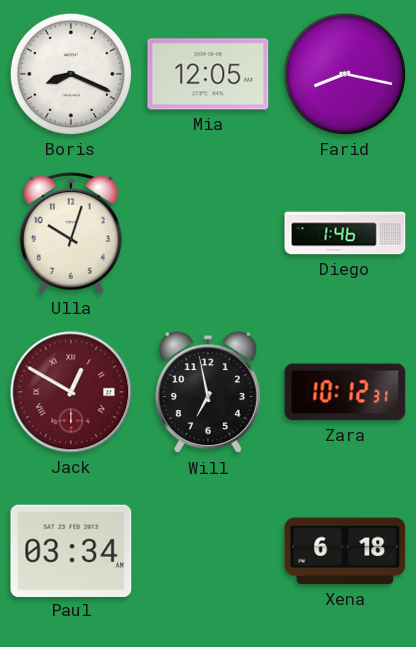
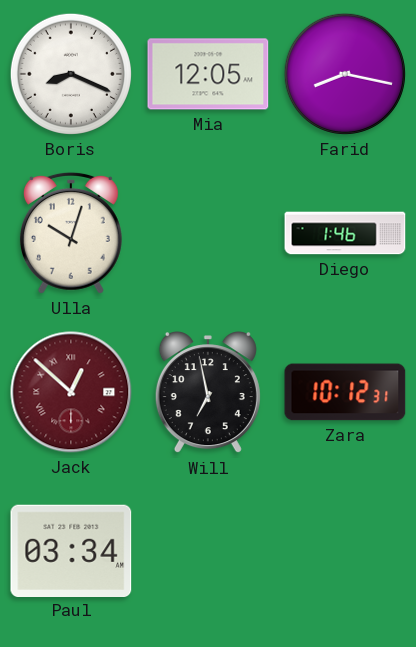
Jack: 12:50 -> 12:52 (71, 392)
Xena: 6:18 -> none (345, 551)
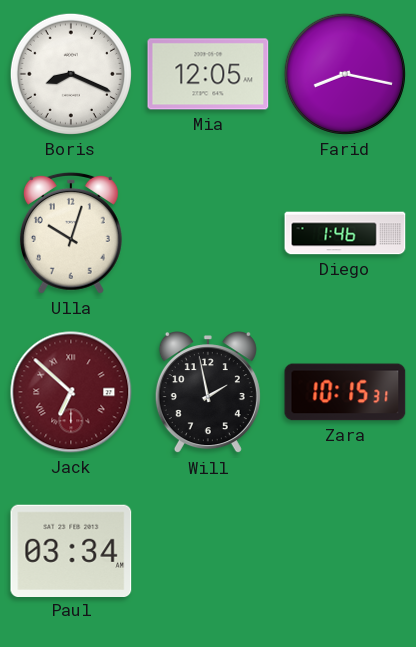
Jack: 12:52 -> 6:52 (71, 392)
Will: 6:58 -> 1:58 (208, 393)
Zara: 10:12 -> 10:15 (345, 392)
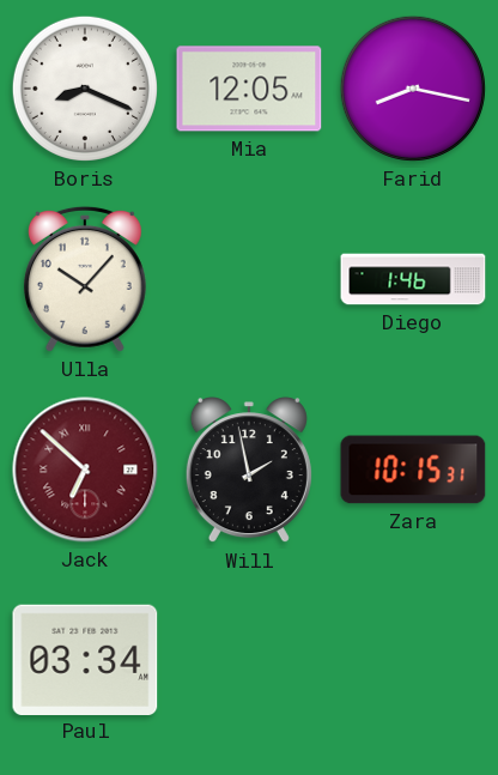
Ulla: 10:03 -> 10:07 (85, 279)
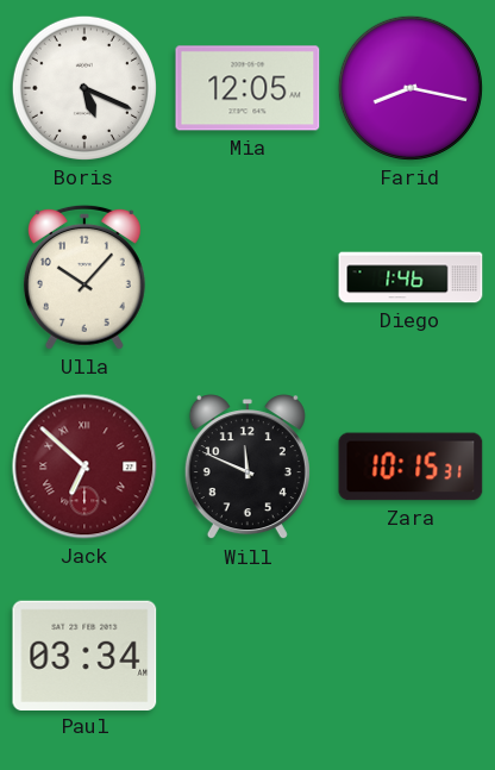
Boris: 8:19 -> 5:19 (84, 88)
Will: 1:58 -> 11:49 (248, 468)
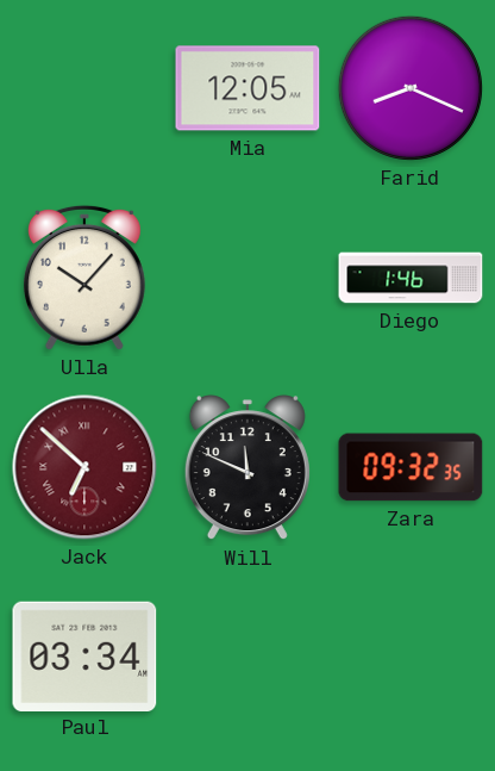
Boris: 5:19 -> none (84, 88)
Farid: 8:17 -> 8:19 (411, 88)
Zara: 10:15 -> 09:32 (411, 467)
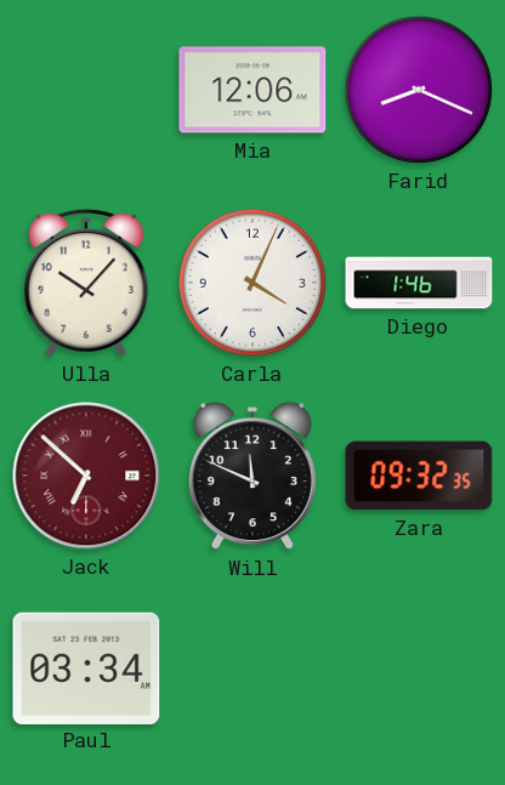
Mia: 12:05 -> 12:06 (252, 90)
Carla: none -> 4:04 (252, 283)
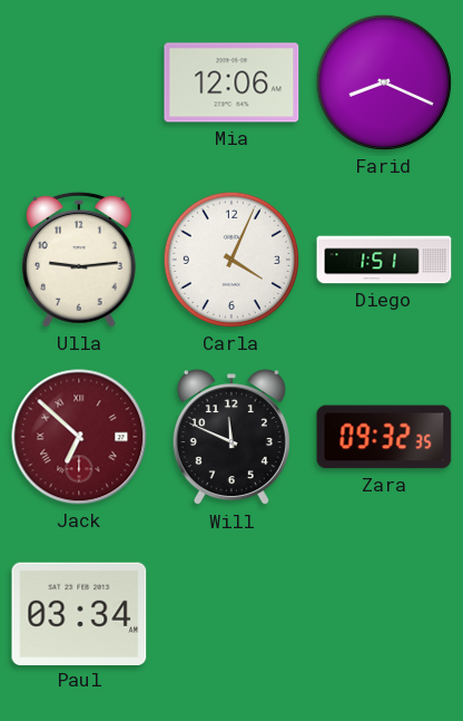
Ulla: 10:07 -> 9:14 (79, 260)
Diego: 1:46 -> 1:51 (384, 260)
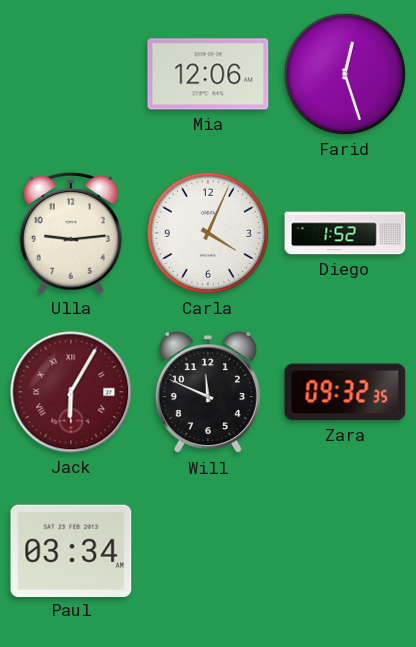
Farid: 8:19 -> 12:27 (345, 74)
Diego: 1:51 -> 1:52 (345, 233)
Jack: 6:52 -> 6:05 (71, 392)
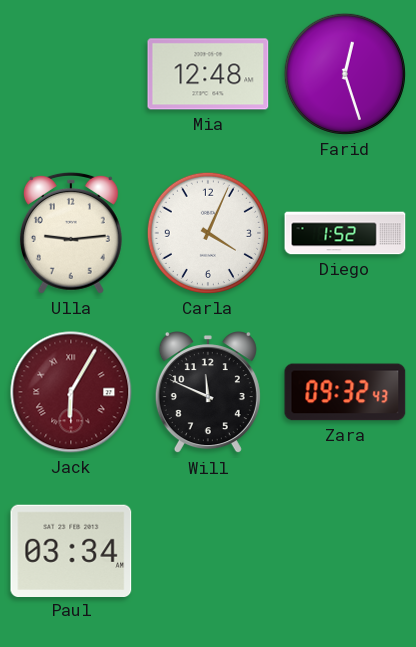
Mia: 12:06 -> 12:48 (208, 74)
Zara: 09:32:35 -> 09:32:43 (345, 392)
